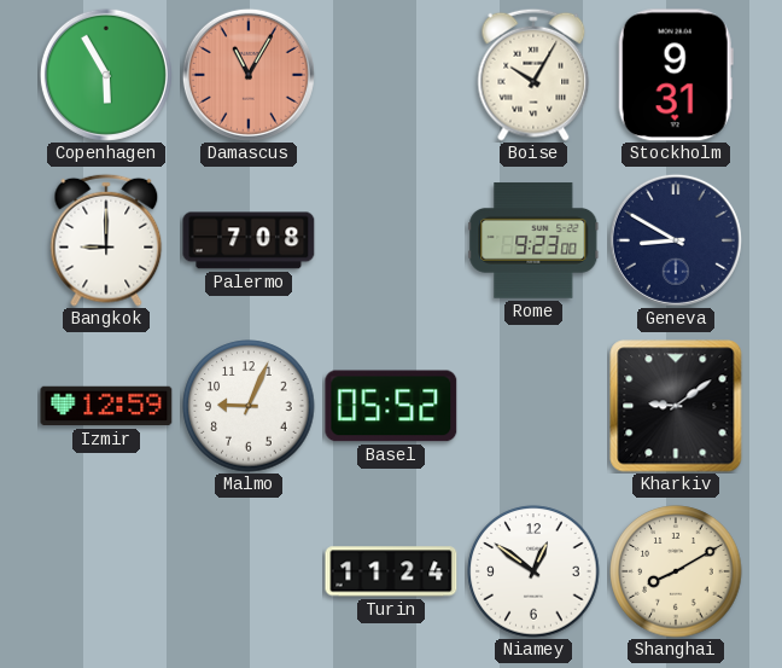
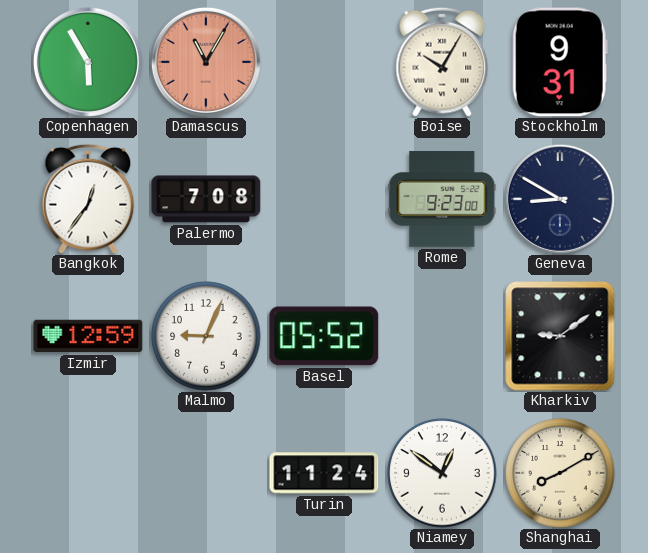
Bangkok: 9:00 -> 12:36 (88, 199)
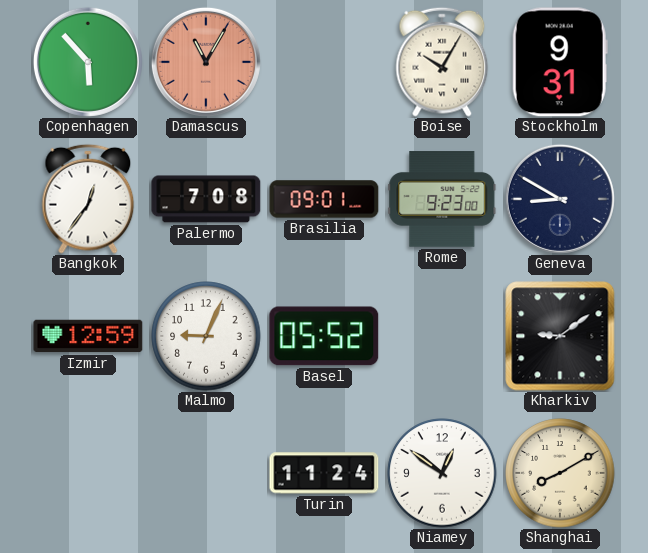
Copenhagen: 5:55 -> 5:53 (88, 62)
Brasilia: none -> 09:01 (324, 199)
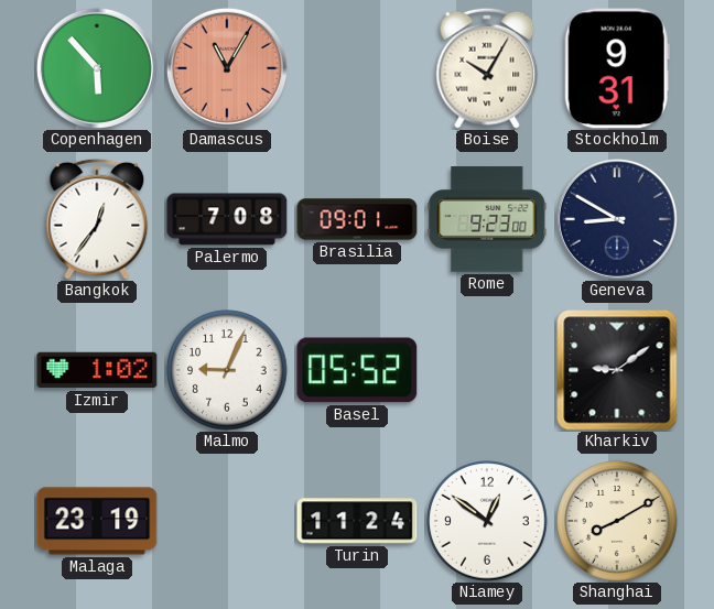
Izmir: 12:59 -> 1:02 (97, 370)
Malaga: none -> 23:19 (97, 521)
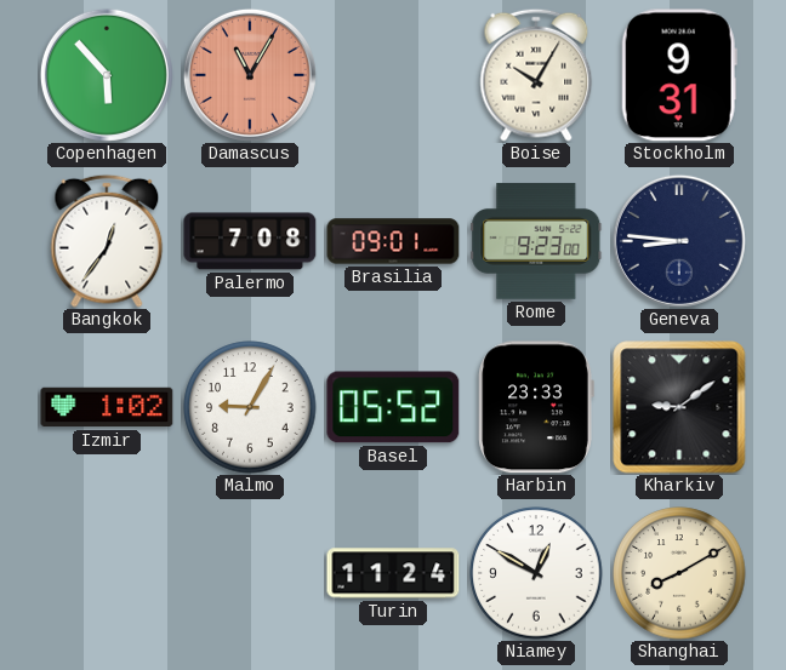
Geneva: 8:50 -> 8:46 (679, 241)
Malmo: 9:04 -> 9:05 (250, 407)
Harbin: none -> 23:33 (536, 407)
Malaga: 23:19 -> none (97, 521)
Niamey: 12:51 -> 12:50 (536, 573)
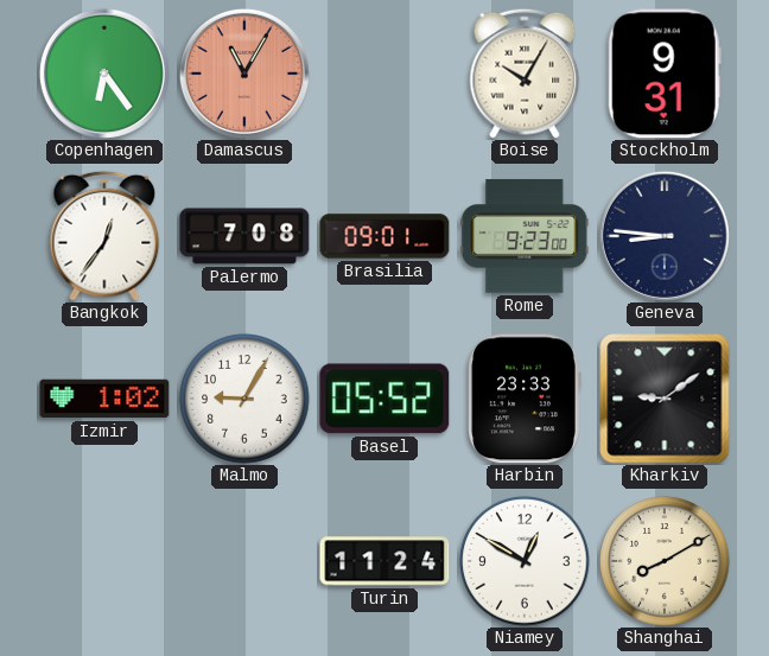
Copenhagen: 5:53 -> 6:24 (104, 74)
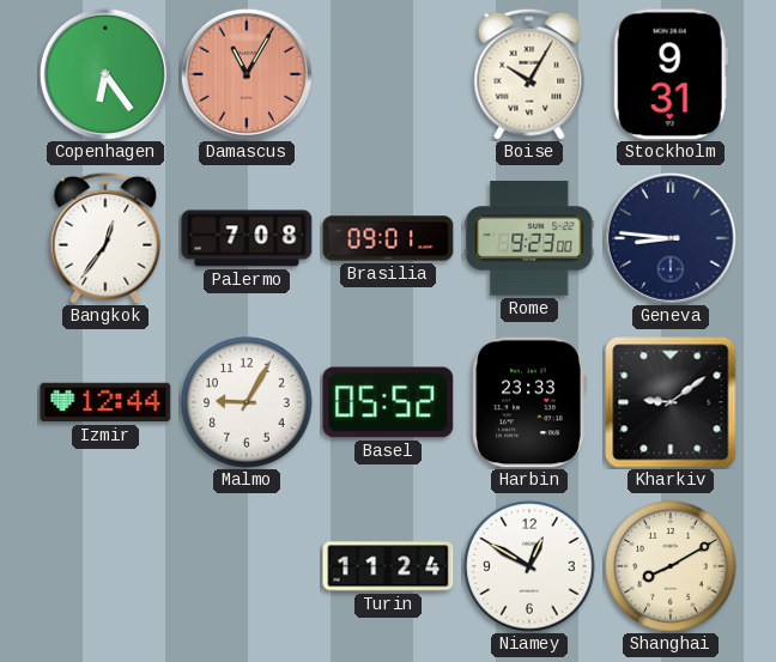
Izmir: 1:02 -> 12:44 (105, 402)
